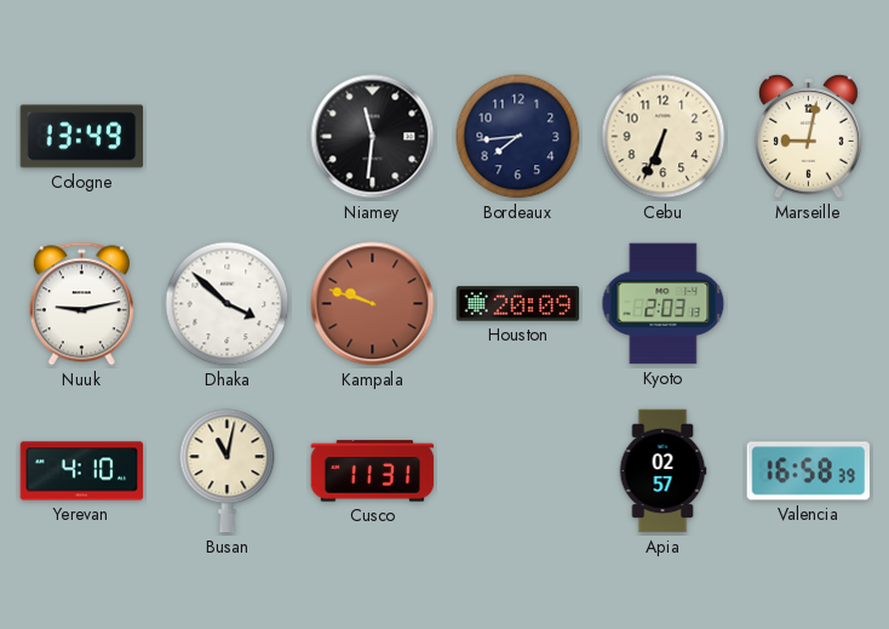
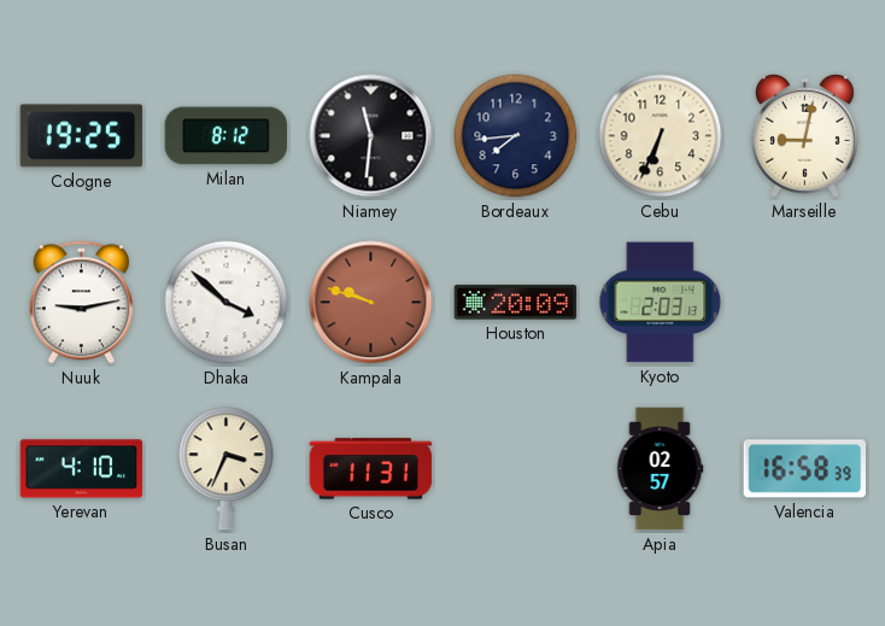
Cologne: 13:49 -> 19:25 (82, 136)
Milan: none -> 8:12 (227, 136)
Busan: 11:02 -> 3:34 (227, 469)
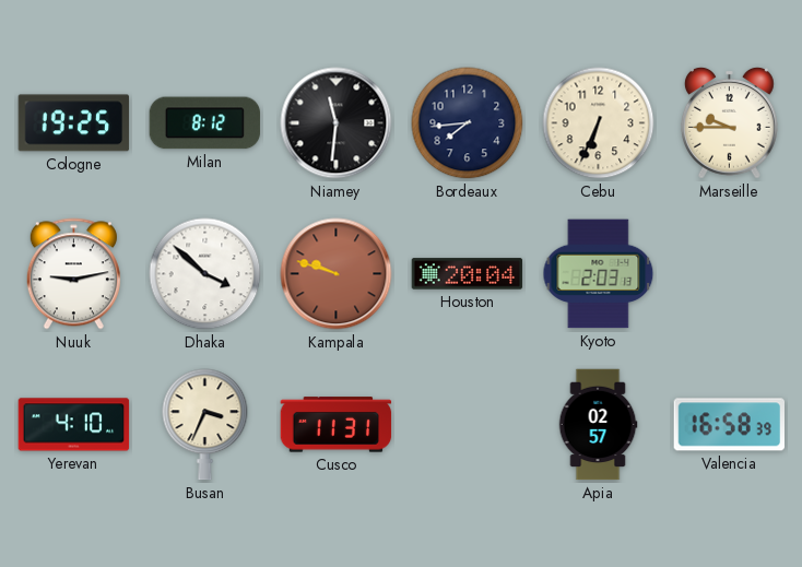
Marseille: 9:02 -> 9:45 (729, 122)
Houston: 20:09 -> 20:04 (468, 274)
